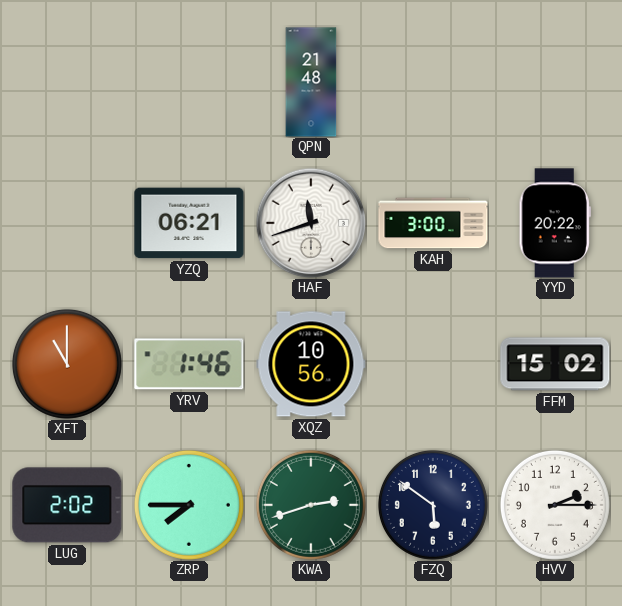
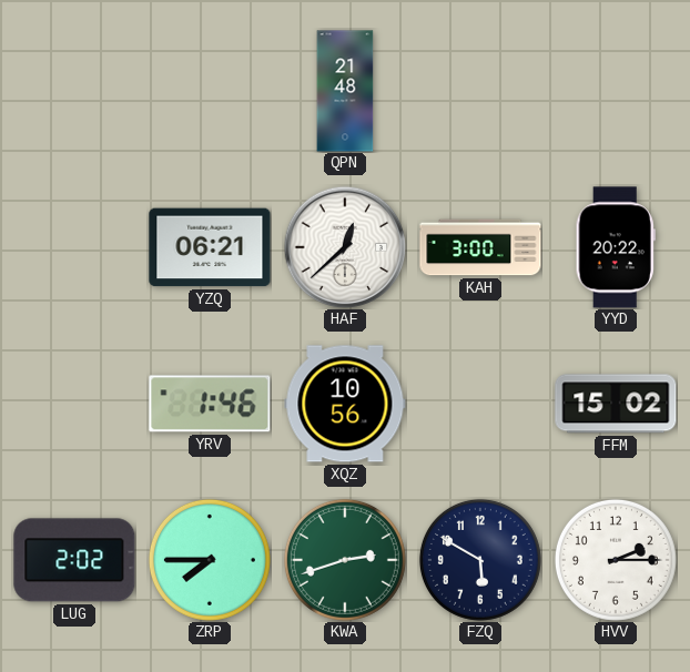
HAF: 11:42 -> 12:38 (345, 247)
XFT: 11:00 -> none (67, 364)
FZQ: 5:51 -> 5:50 (480, 560)
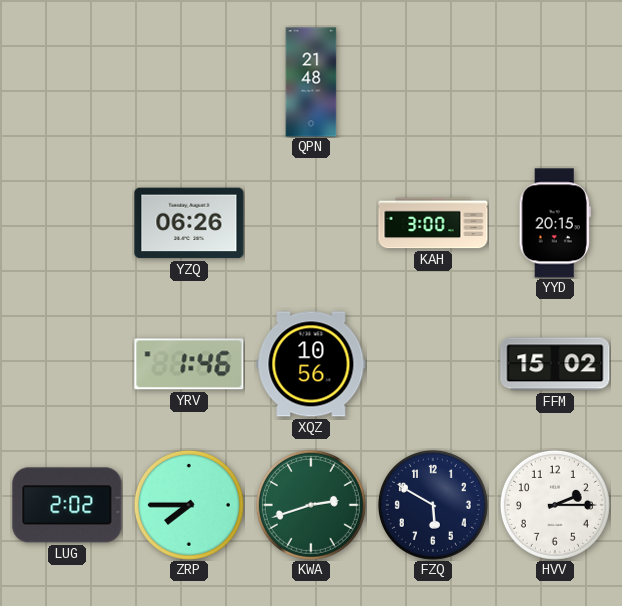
YZQ: 06:21 -> 06:26 (189, 223)
HAF: 12:38 -> none (345, 247)
YYD: 20:22 -> 20:15 (555, 223)
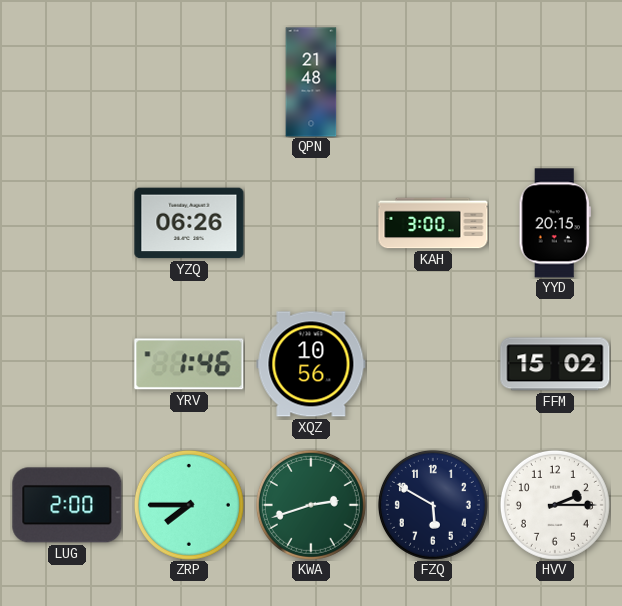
LUG: 2:02 -> 2:00 (67, 505)
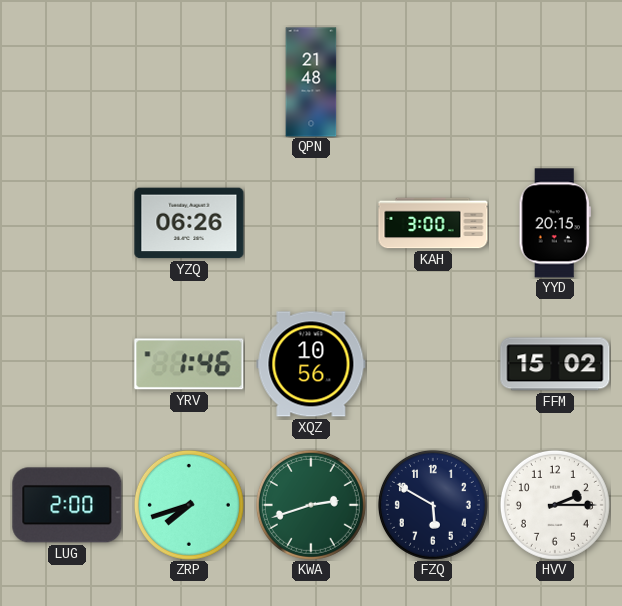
ZRP: 7:45 -> 7:42 (189, 505)
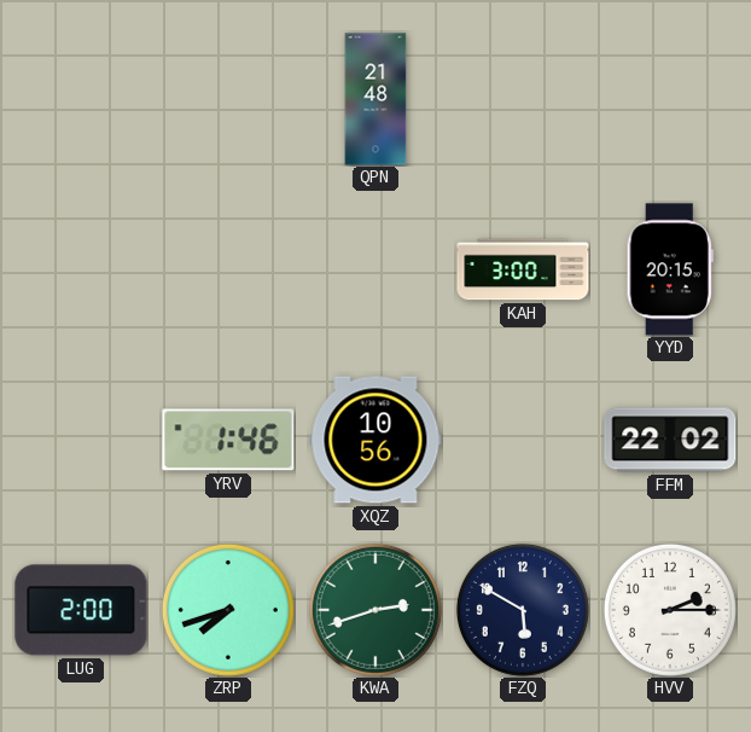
YZQ: 06:26 -> none (189, 223)
FFM: 15:02 -> 22:02 (670, 440)
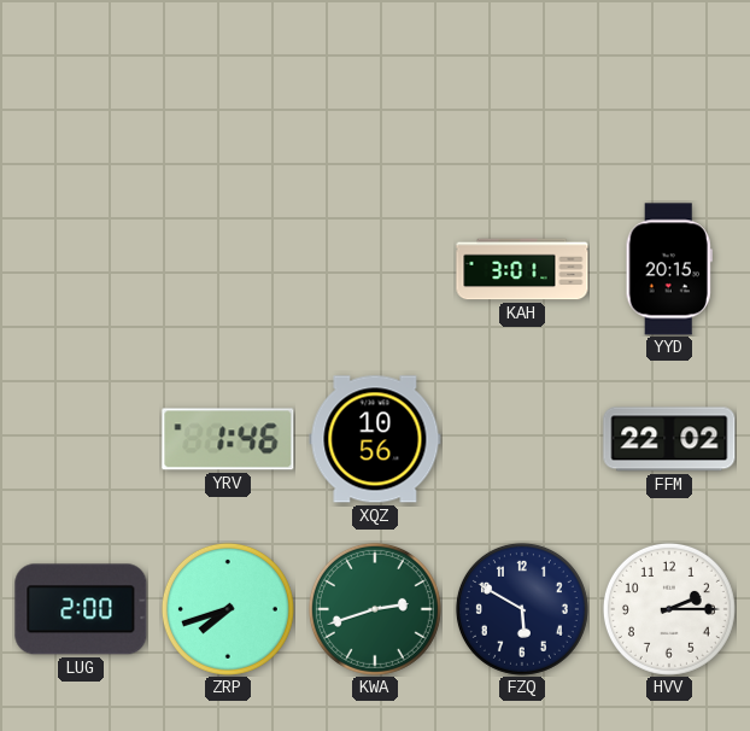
QPN: 21:48 -> none (375, 99)
KAH: 3:00 -> 3:01 (522, 269)
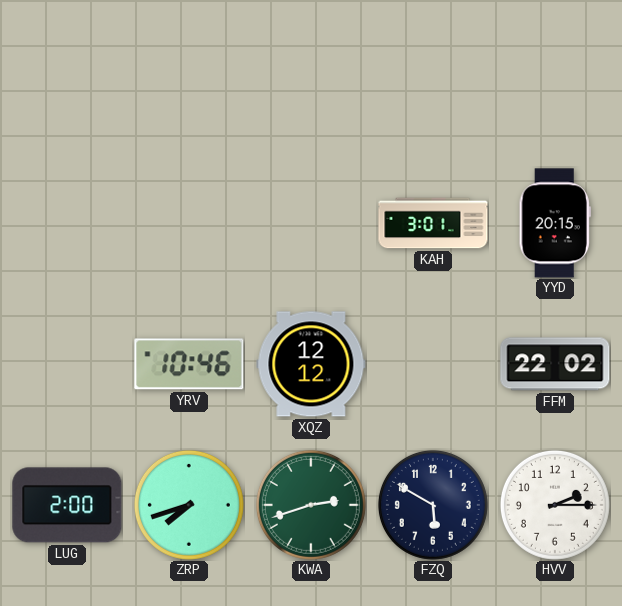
YRV: 1:46 -> 10:46 (189, 364)
XQZ: 10:56 -> 12:12 (311, 364)
